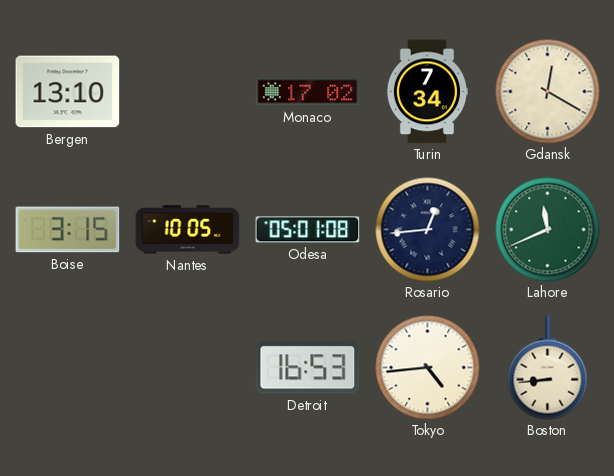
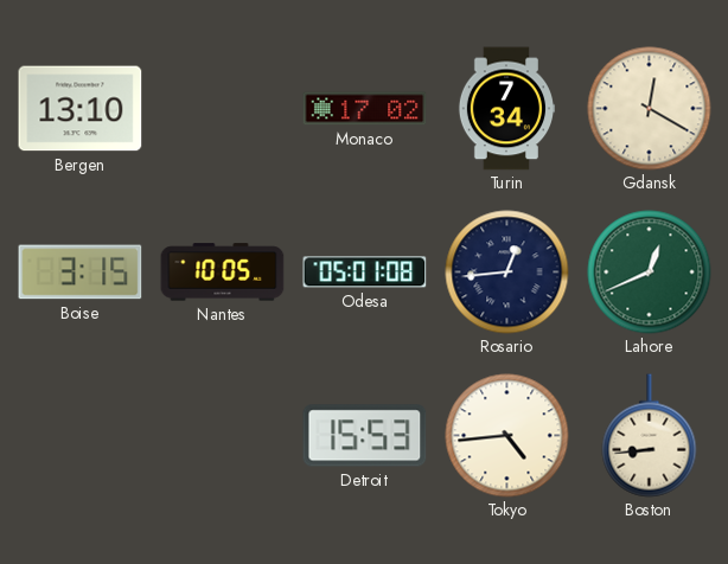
Lahore: 11:41 -> 12:41 (650, 273)
Detroit: 16:53 -> 15:53 (365, 436)
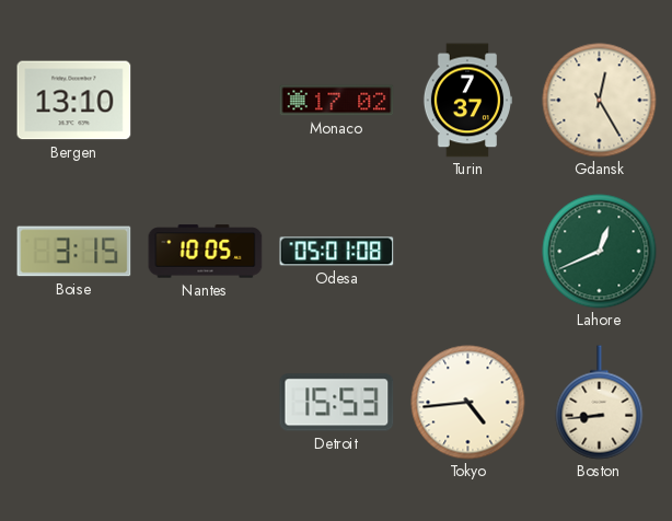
Turin: 7:34 -> 7:37 (466, 101)
Gdansk: 12:20 -> 12:25 (600, 101)
Rosario: 12:44 -> none (507, 273)
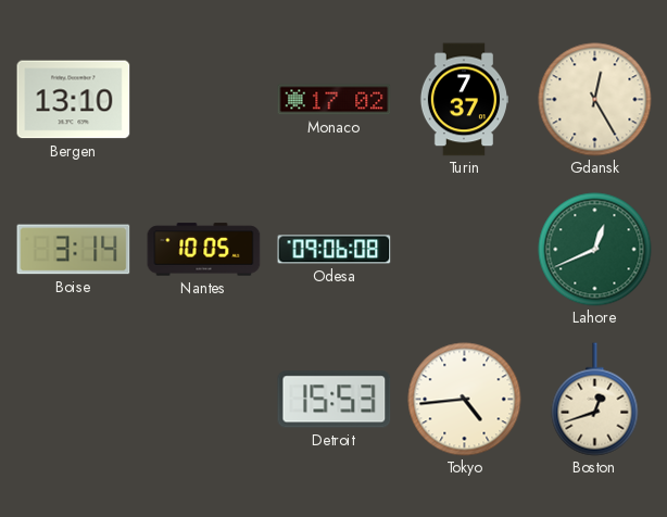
Boise: 3:15 -> 3:14 (74, 250)
Odesa: 05:01 -> 09:06 (335, 250)
Boston: 8:44 -> 12:42 (595, 400)
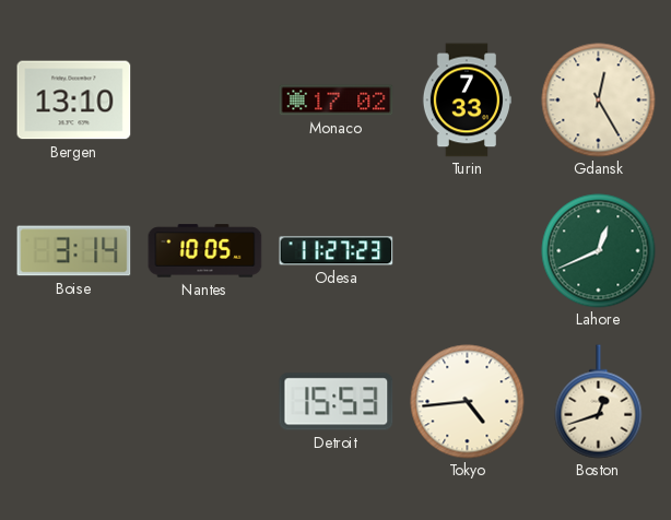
Turin: 7:37 -> 7:33 (466, 101)
Odesa: 09:06 -> 11:27 (337, 251)
